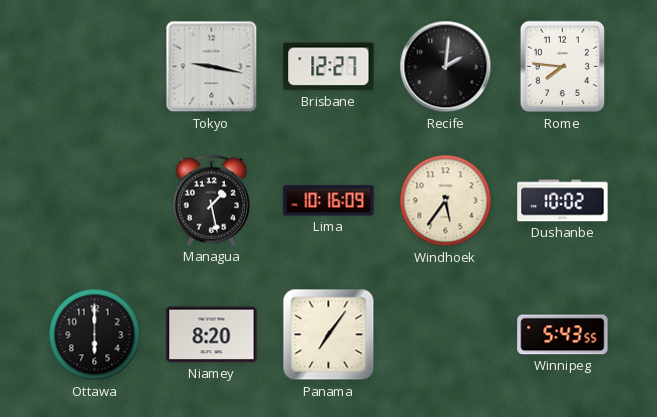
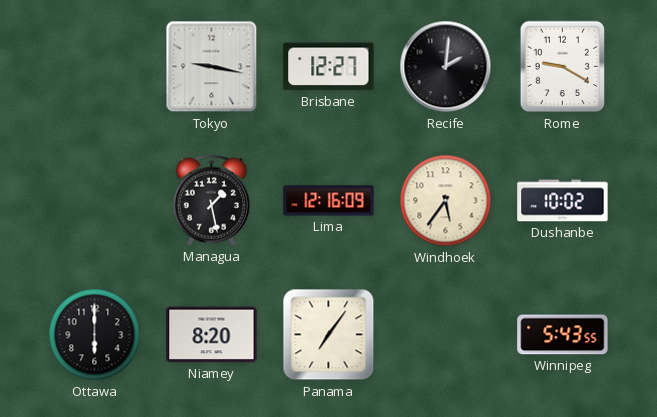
Rome: 7:46 -> 9:20 (563, 67)
Lima: 10:16 -> 12:16 (329, 201)
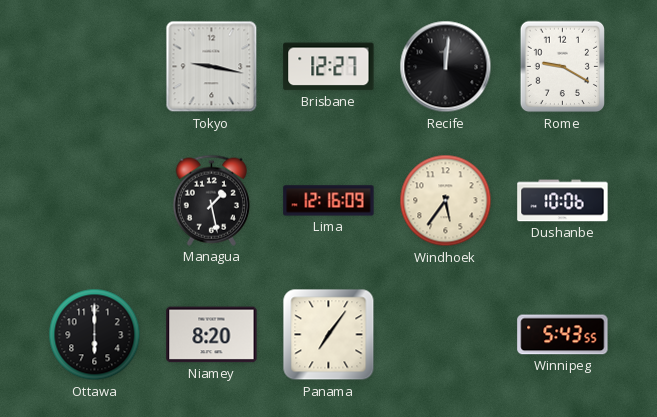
Recife: 2:01 -> 12:01 (446, 67)
Dushanbe: 10:02 -> 10:06 (563, 201)
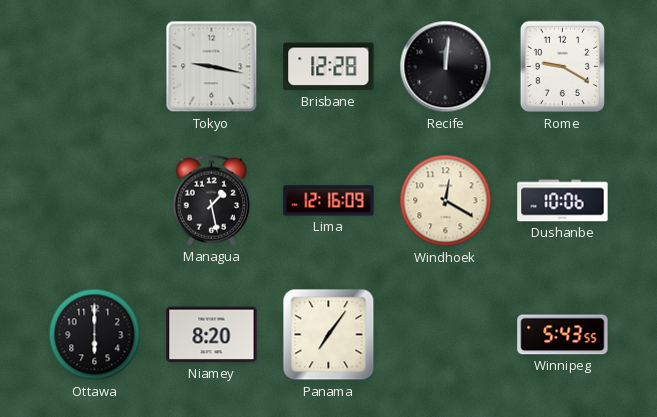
Brisbane: 12:27 -> 12:28 (329, 67)
Windhoek: 5:36 -> 12:20 (446, 201)
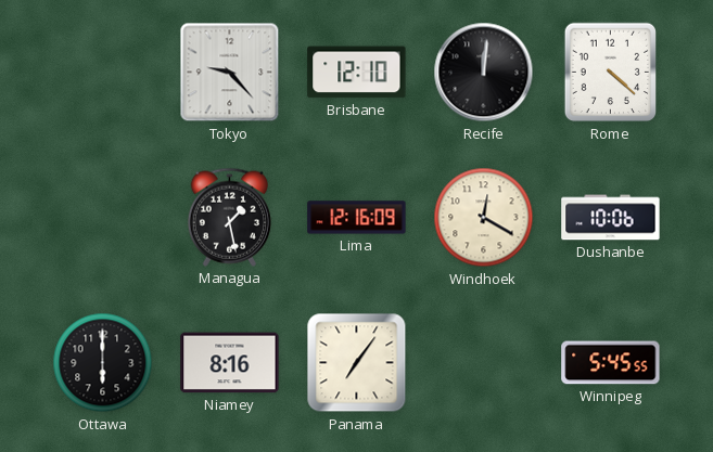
Tokyo: 9:17 -> 9:23 (230, 73)
Brisbane: 12:28 -> 12:10 (357, 73)
Rome: 9:20 -> 4:22 (611, 73)
Niamey: 8:20 -> 8:16 (230, 363)
Winnipeg: 5:43 -> 5:45 (611, 363)
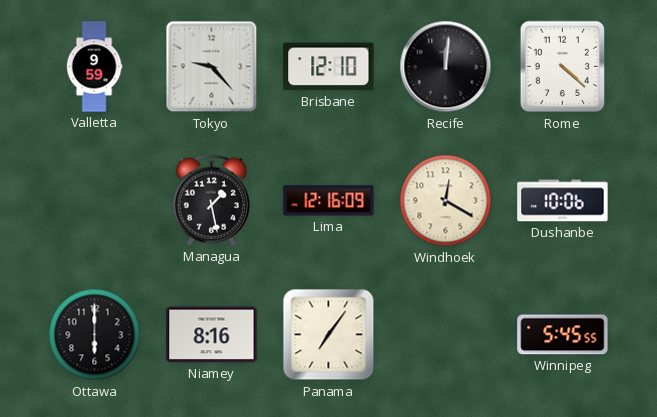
Valletta: none -> 9:59 (94, 67)
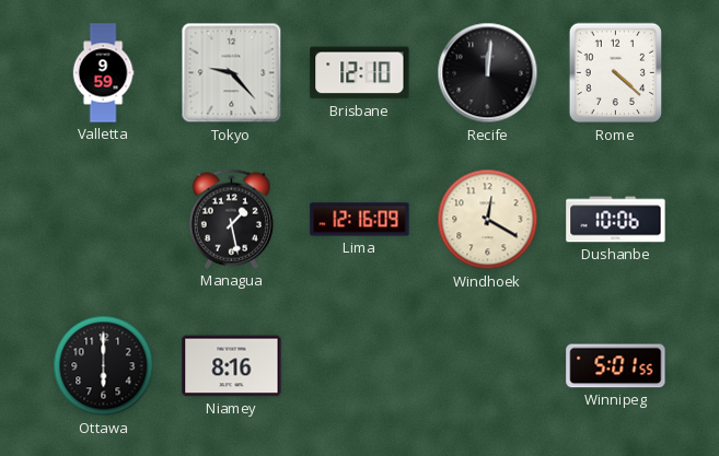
Panama: 7:06 -> none (329, 335)
Winnipeg: 5:45 -> 5:01 (616, 366)
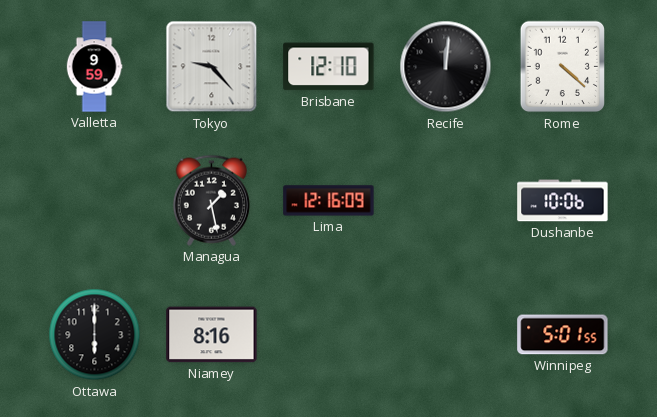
Windhoek: 12:20 -> none (488, 220)
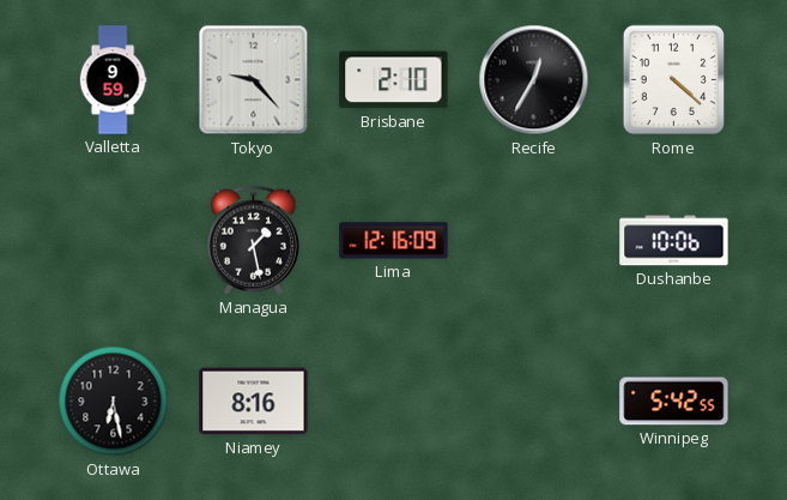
Brisbane: 12:10 -> 2:10 (394, 80)
Recife: 12:01 -> 12:35 (534, 80)
Ottawa: 6:00 -> 6:28 (114, 402)
Winnipeg: 5:01 -> 5:42 (674, 402)
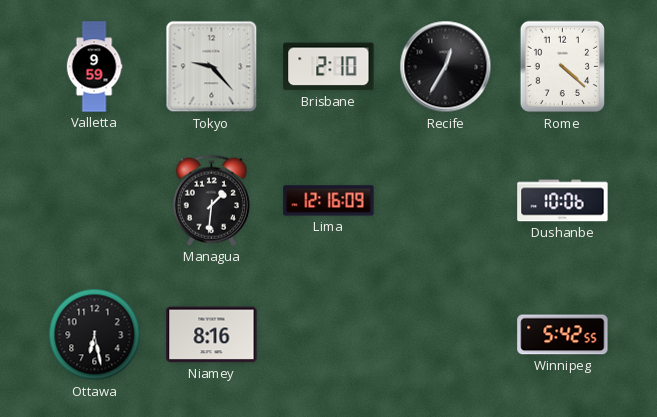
Managua: 1:28 -> 1:31 (211, 200)
